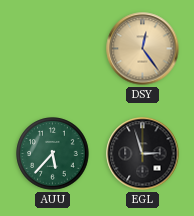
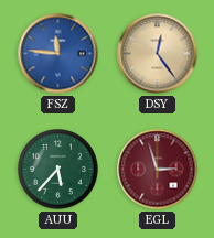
FSZ: none -> 11:46 (58, 54)
EGL dial: black -> burgundy (158, 170)
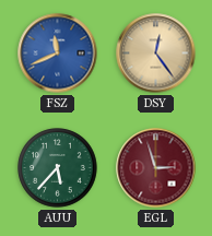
FSZ: 11:46 -> 11:41 (58, 54)
